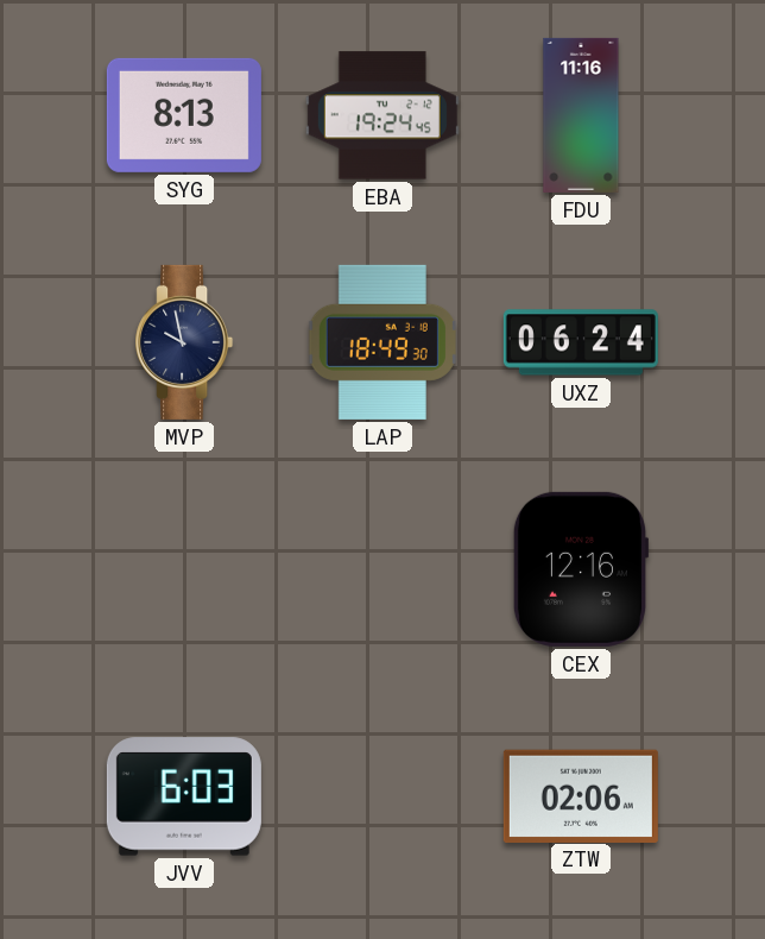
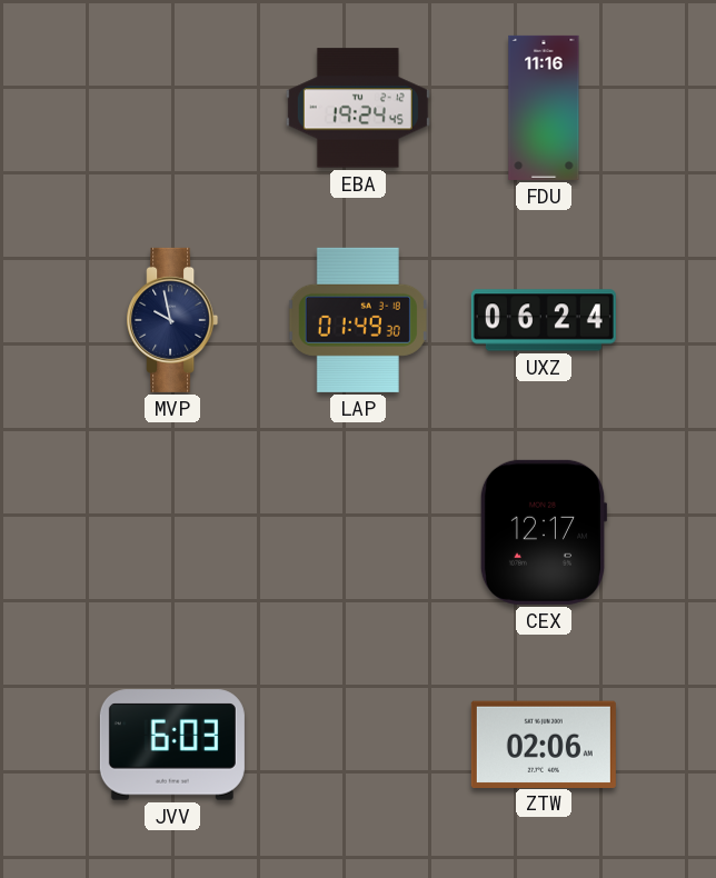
SYG: 8:13 -> none (184, 115)
LAP: 18:49 -> 01:49 (358, 320)
CEX: 12:16 -> 12:17 (544, 532)
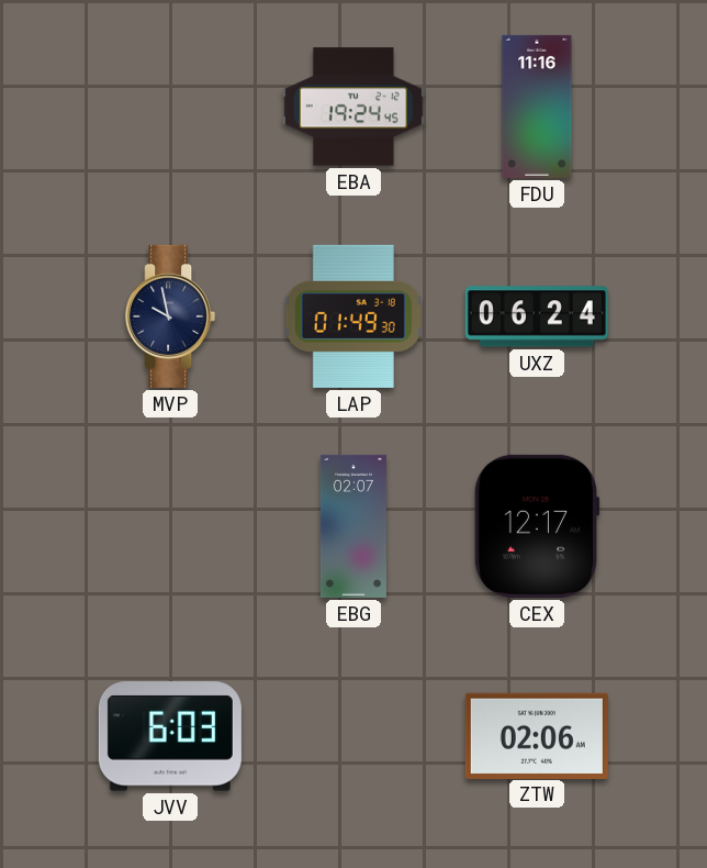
EBG: none -> 02:07 (353, 526)
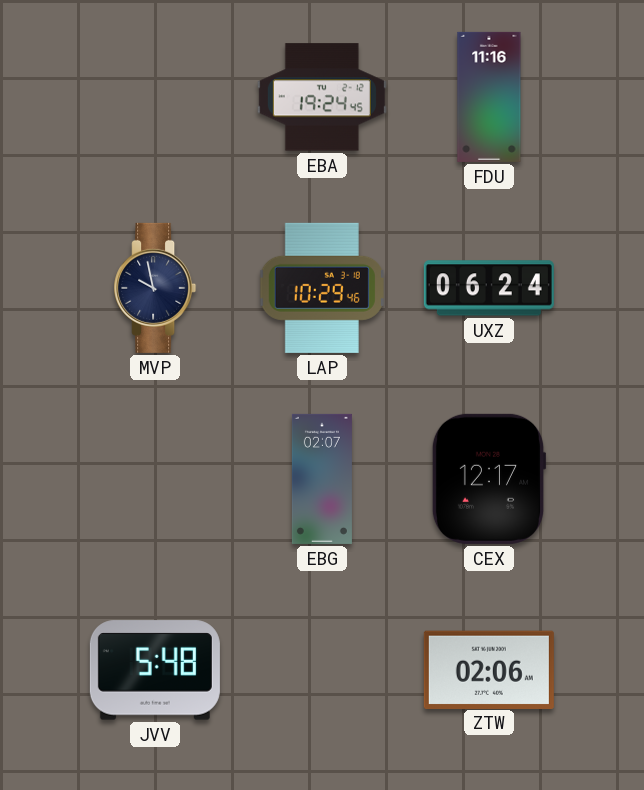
LAP: 01:49 -> 10:29 (322, 288)
JVV: 6:03 -> 5:48 (155, 670)
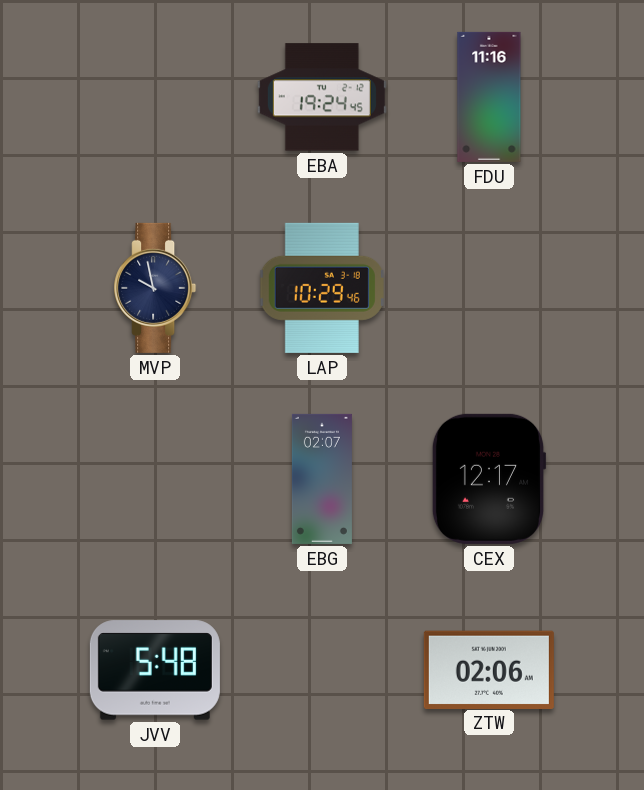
UXZ: 06:24 -> none (489, 288)
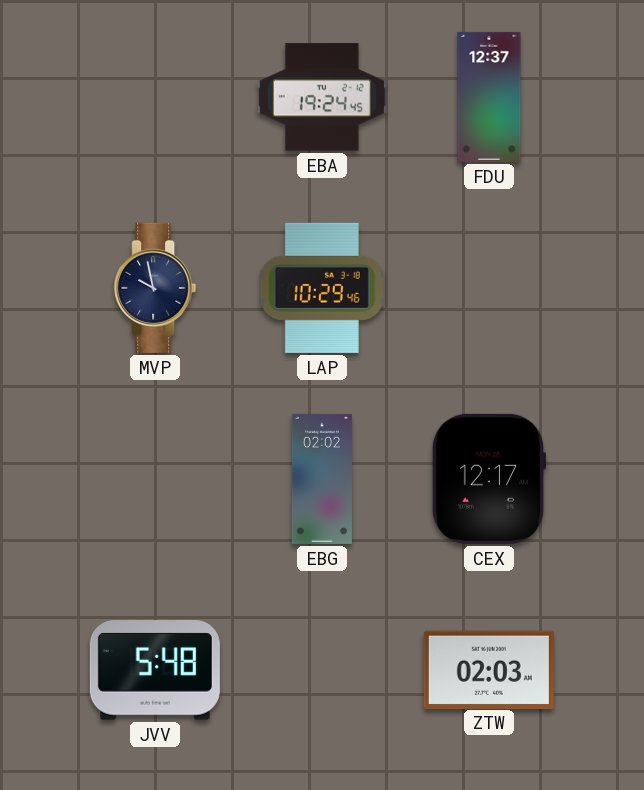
FDU: 11:16 -> 12:37 (489, 97)
EBG: 02:07 -> 02:02 (322, 479)
ZTW: 02:06 -> 02:03 (489, 669)
